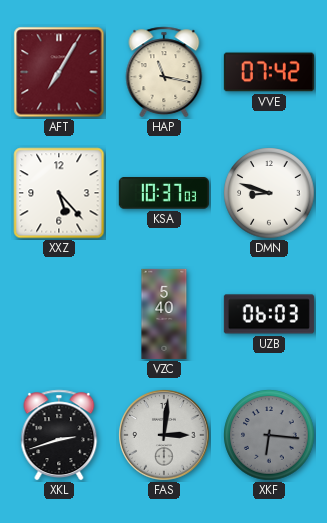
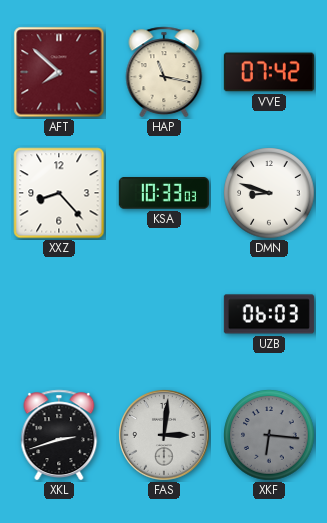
AFT: 7:05 -> 7:52 (59, 72)
XXZ: 5:23 -> 8:23 (59, 193)
KSA: 10:37 -> 10:33 (164, 194)
VZC: 5:40 -> none (164, 314)
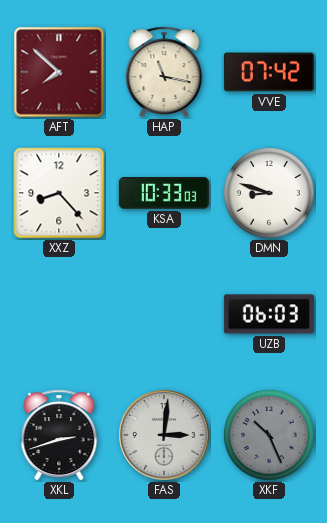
XKF: 6:16 -> 10:26 (269, 435)
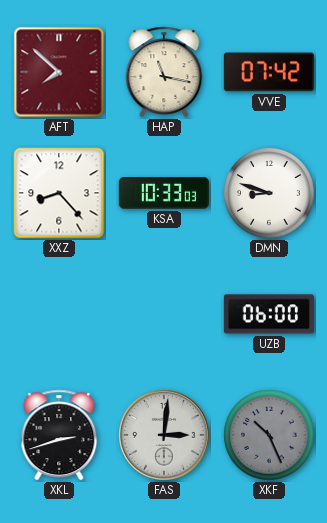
UZB: 06:03 -> 06:00 (269, 314)
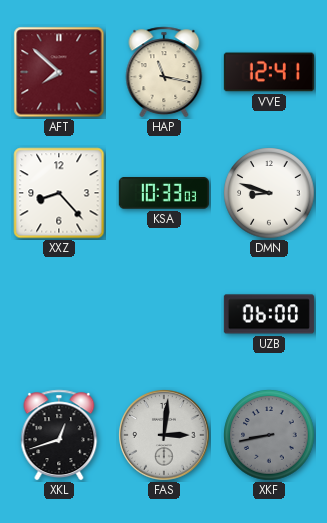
VVE: 07:42 -> 12:41 (269, 72)
XKL: 2:42 -> 12:42 (59, 435)
XKF: 10:26 -> 8:43 (269, 435)
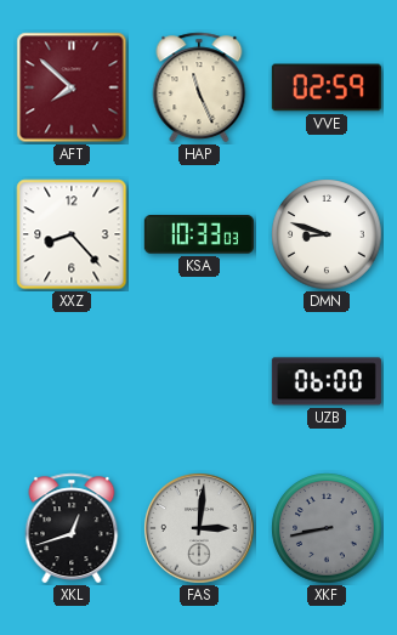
HAP: 11:17 -> 11:26 (199, 87)
VVE: 12:41 -> 02:59 (327, 87)
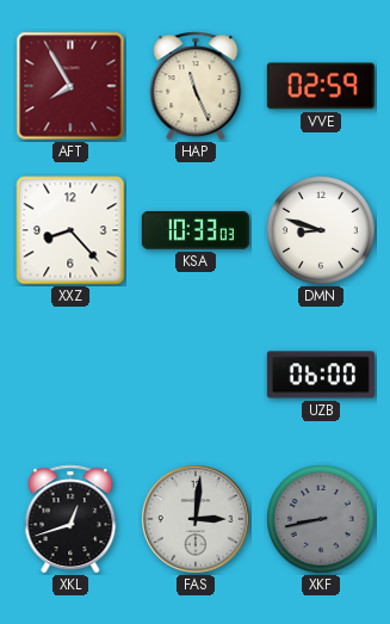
AFT: 7:52 -> 7:55 (70, 86)
